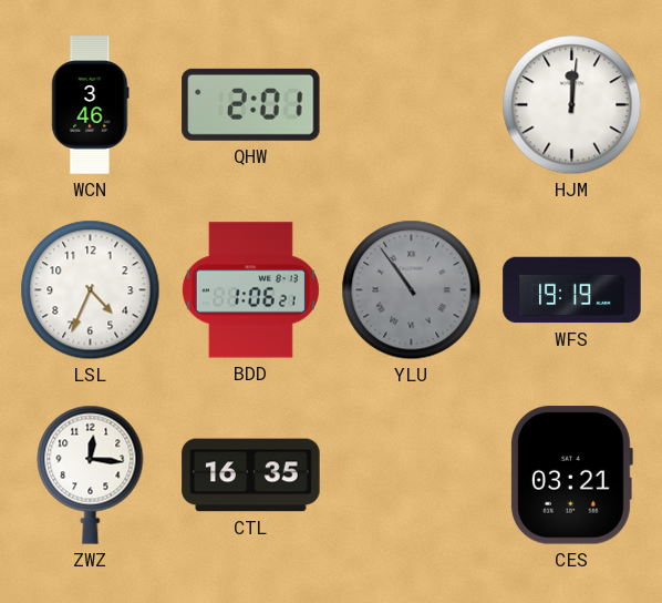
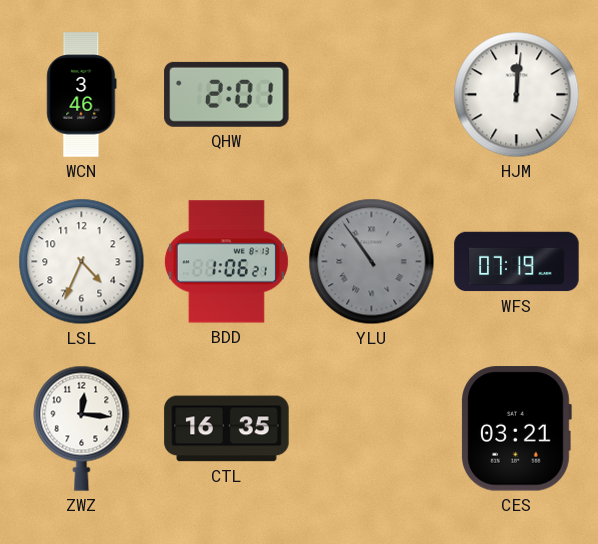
WFS: 19:19 -> 07:19 (517, 262)
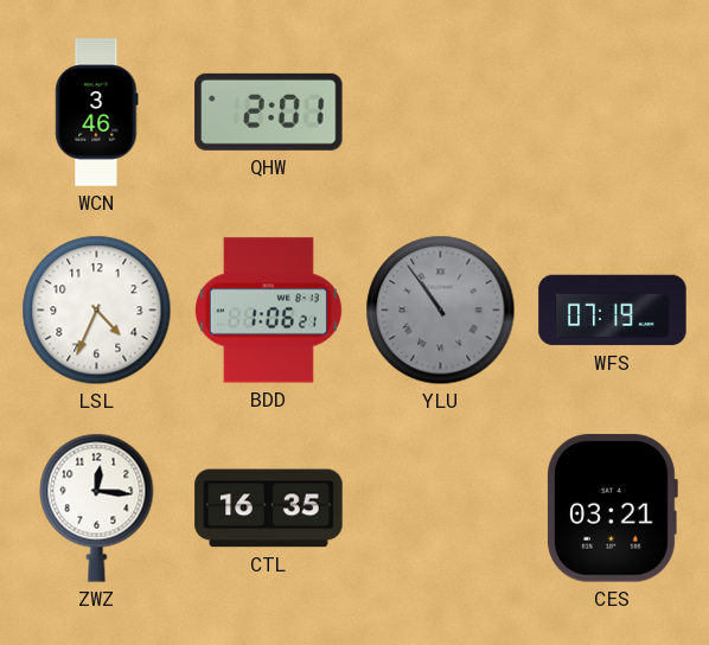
HJM: 12:01 -> none (517, 95)
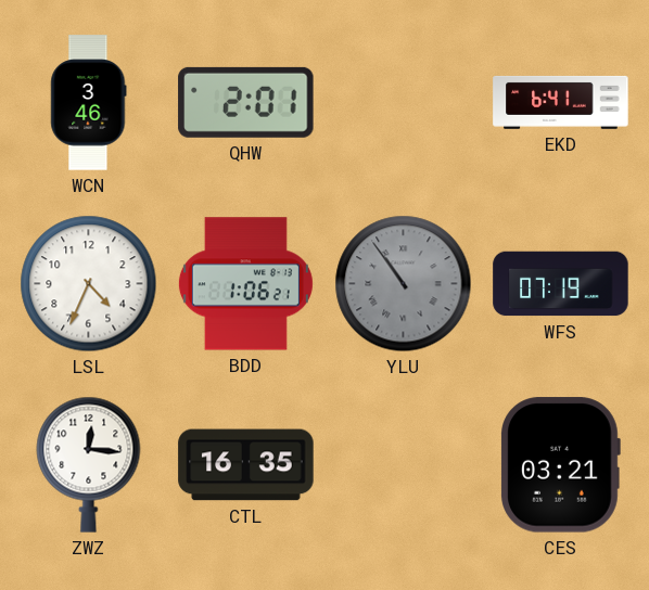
EKD: none -> 6:41 (561, 102)
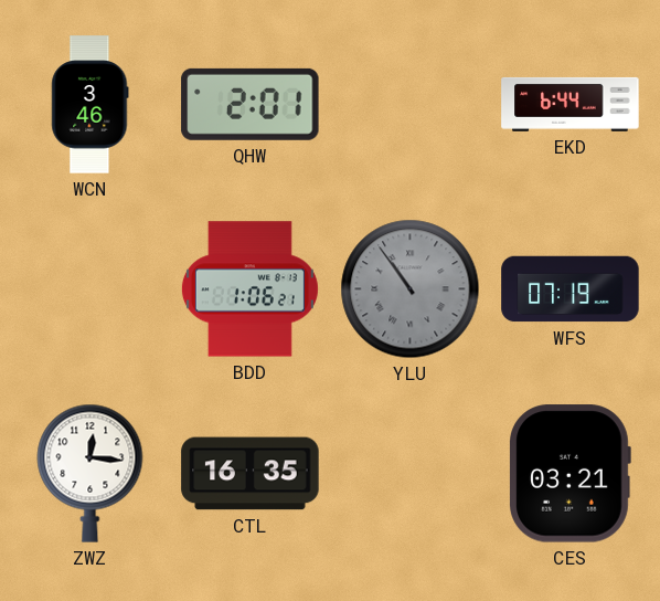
EKD: 6:41 -> 6:44 (571, 104)
LSL: 4:34 -> none (89, 284)
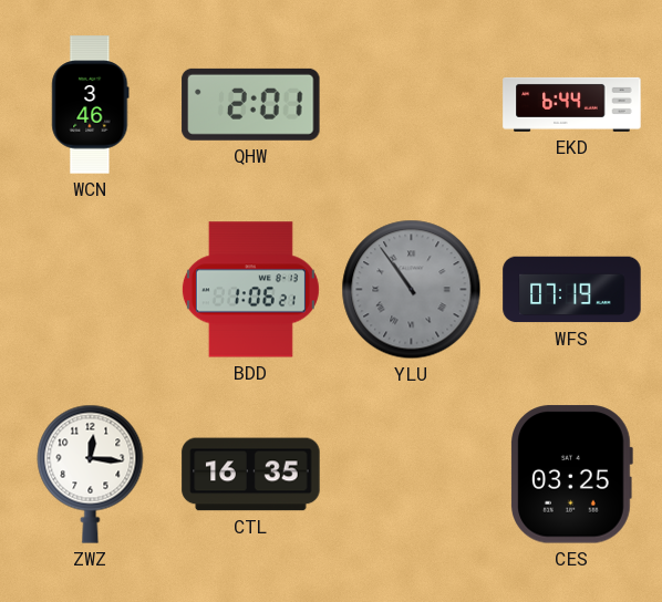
CES: 03:21 -> 03:25 (571, 475)
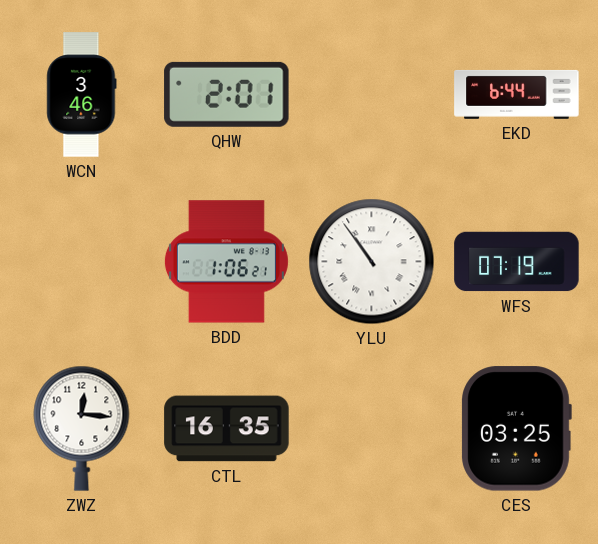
YLU dial: grey -> white (372, 262)
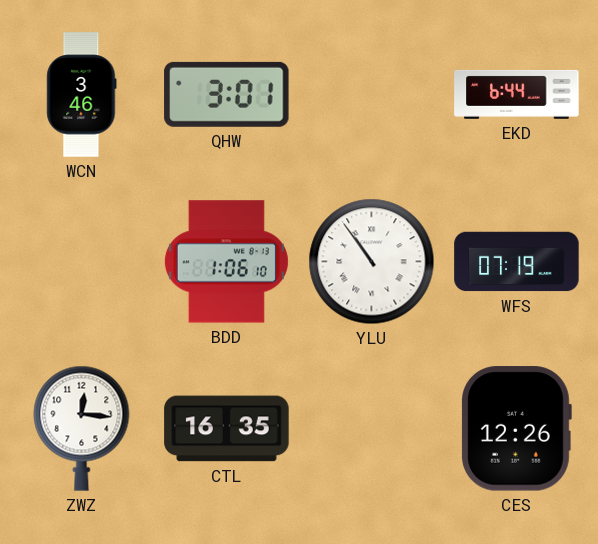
QHW: 2:01 -> 3:01 (227, 94)
BDD: 1:06:21 -> 1:06:10 (226, 262)
CES: 03:25 -> 12:26 (516, 429)
